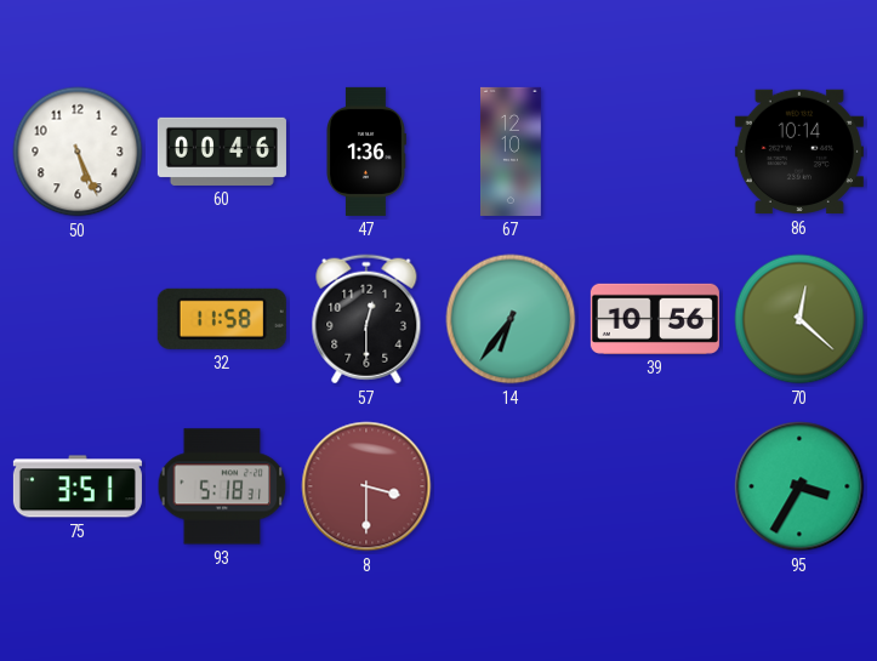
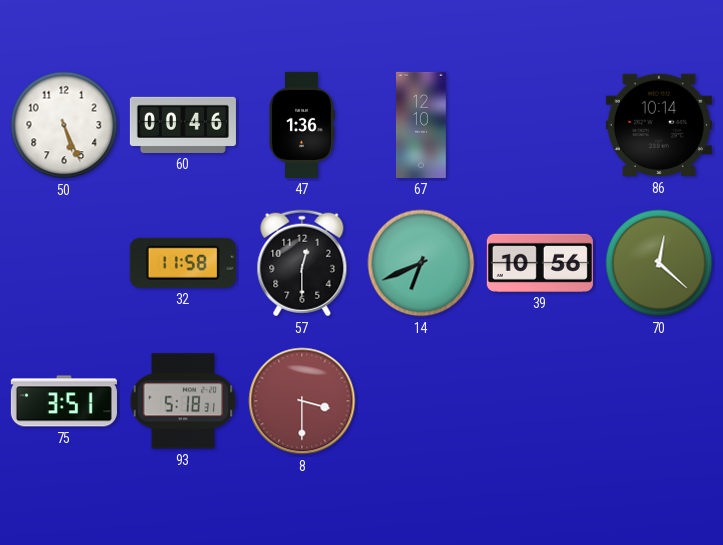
14: 6:36 -> 6:41 (421, 263)
95: 3:35 -> none (799, 486)
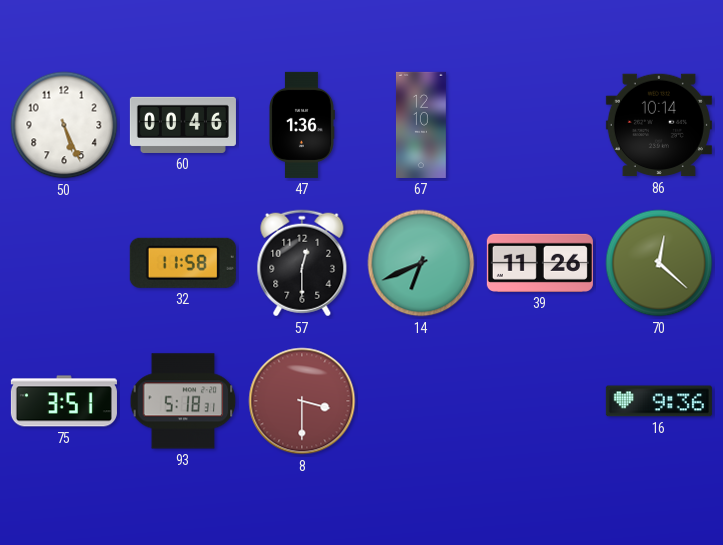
39: 10:56 -> 11:26 (540, 263)
16: none -> 9:36 (659, 401)
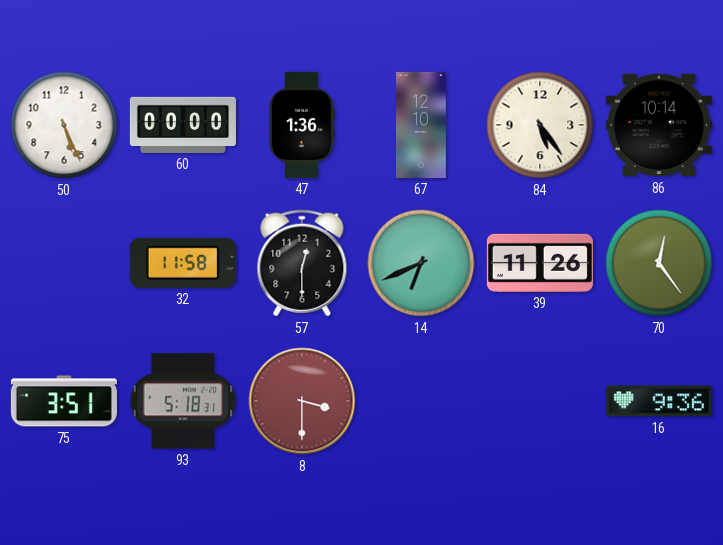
60: 00:46 -> 00:00 (183, 125)
84: none -> 5:24 (540, 125)
70: 12:22 -> 12:24 (659, 263)
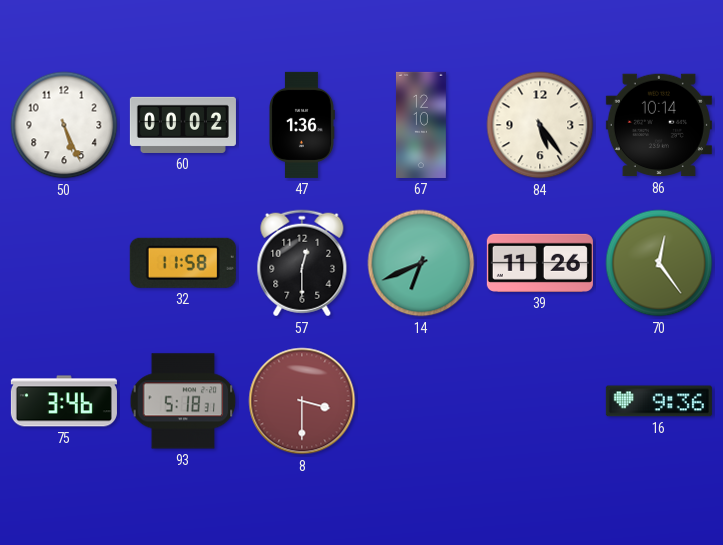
60: 00:00 -> 00:02 (183, 125)
75: 3:51 -> 3:46 (64, 401)
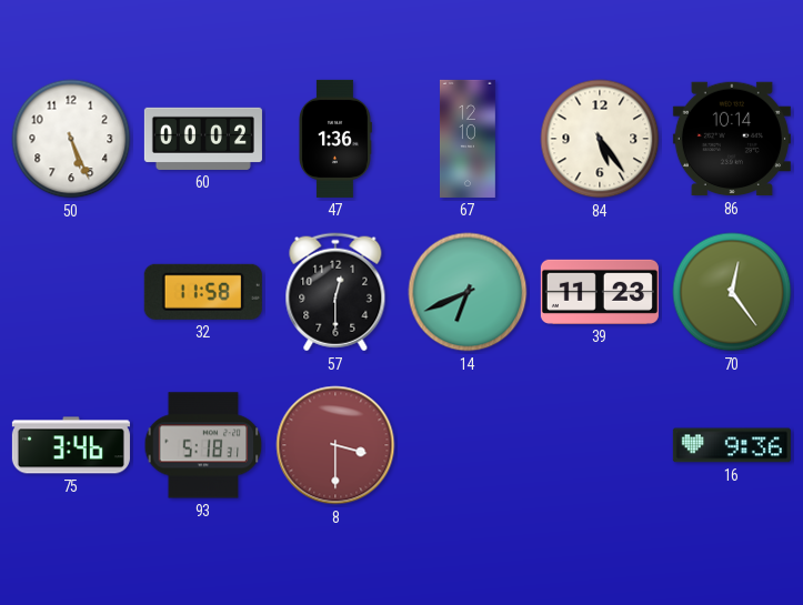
39: 11:26 -> 11:23 (600, 292)
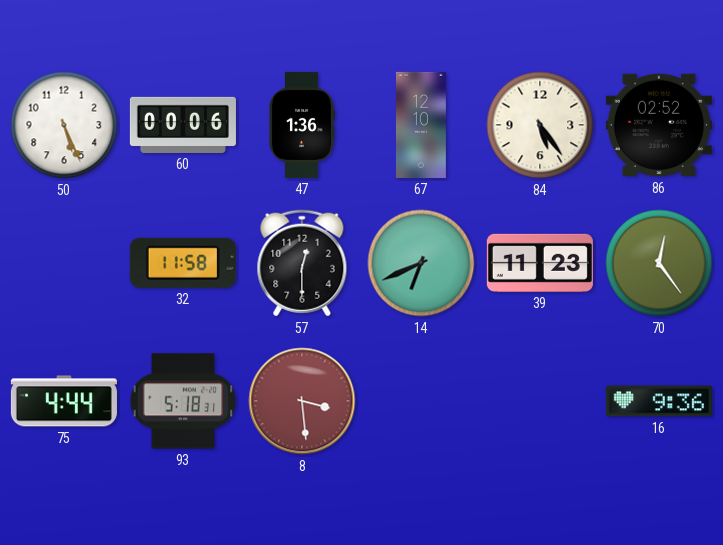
60: 00:02 -> 00:06 (183, 125)
86: 10:14 -> 02:52 (659, 125)
75: 3:46 -> 4:44 (64, 401)
8: 3:30 -> 3:29 (302, 401)
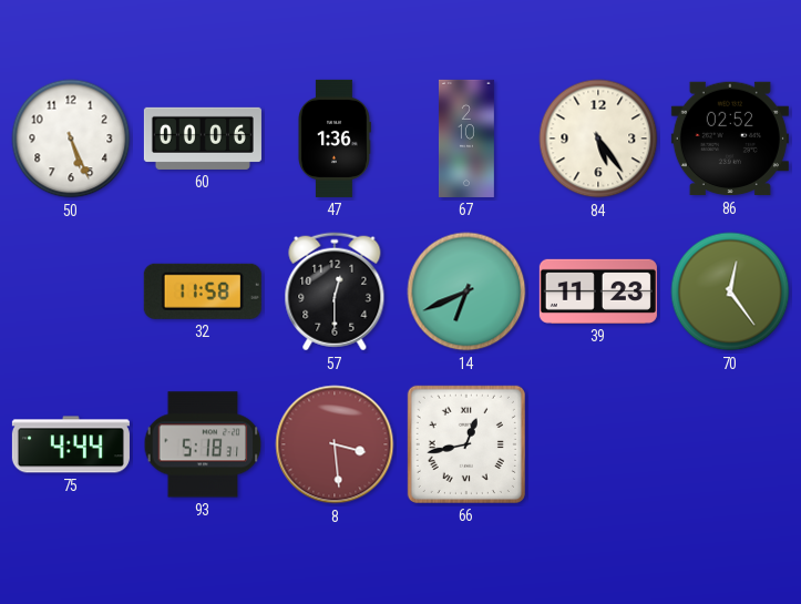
67: 12:10 -> 2:10 (466, 139)
66: none -> 12:43 (466, 444)
16: 9:36 -> none (659, 401)
